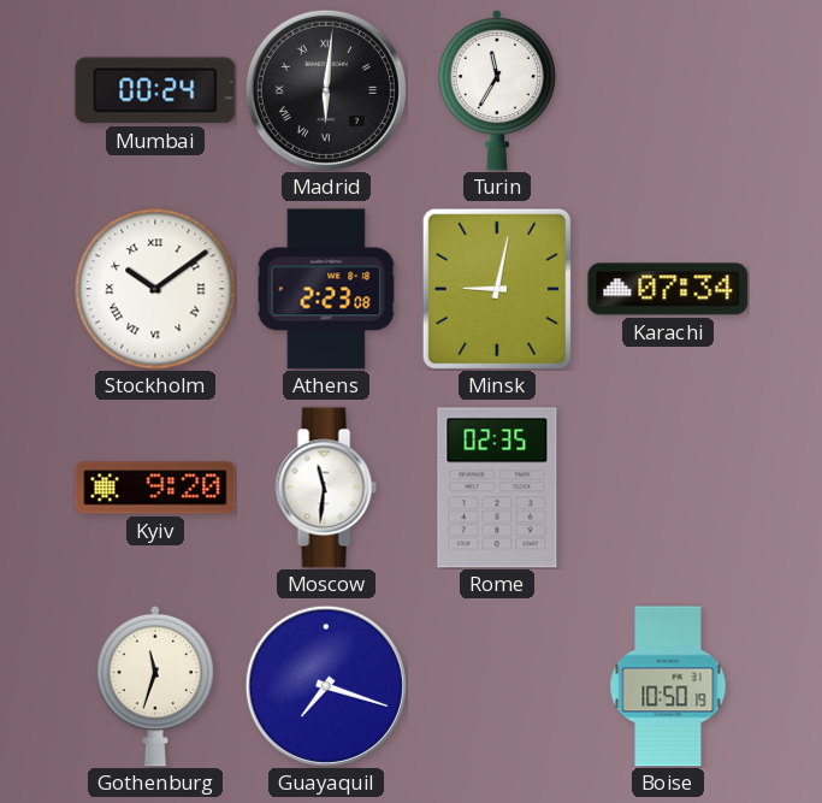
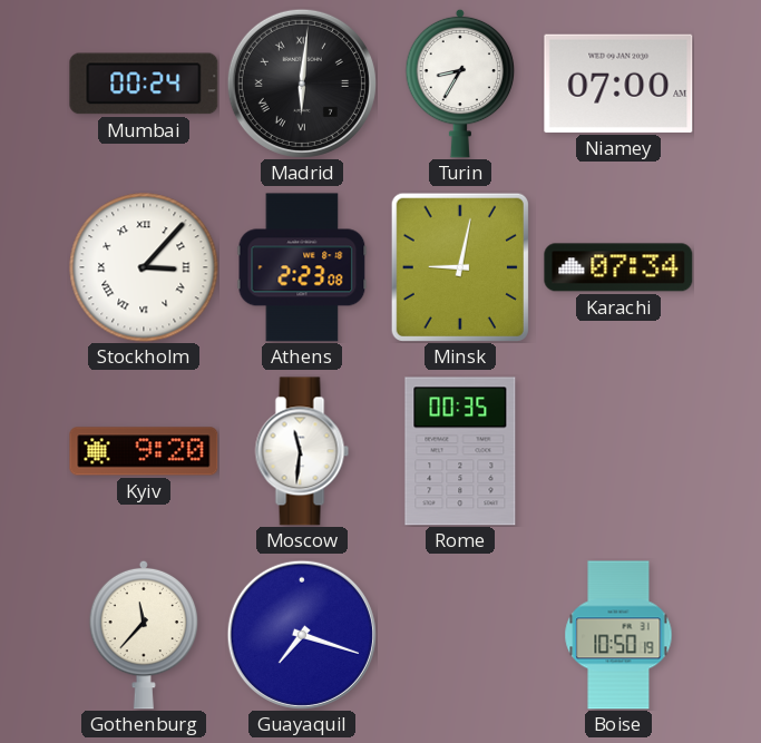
Turin: 11:35 -> 8:35 (460, 84)
Niamey: none -> 07:00 (618, 84)
Stockholm: 10:09 -> 3:07 (144, 267)
Rome: 02:35 -> 00:35 (460, 451)
Gothenburg: 11:33 -> 11:37 (144, 635)
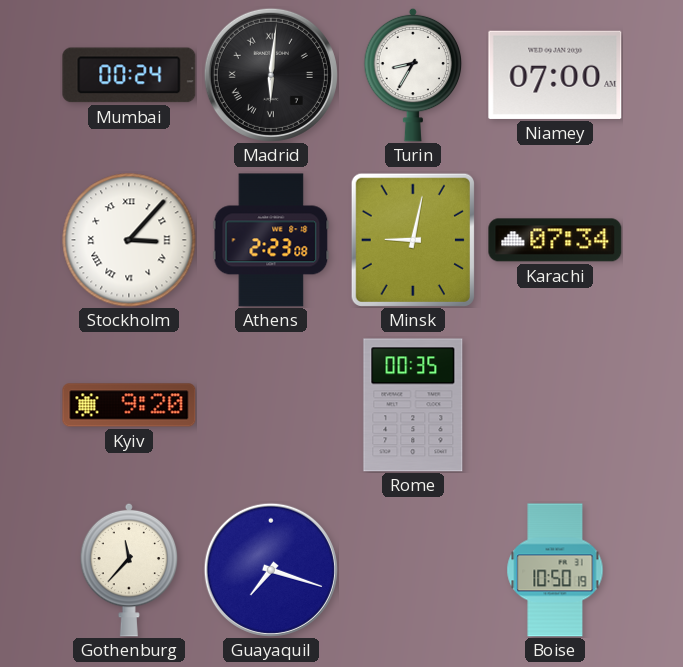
Moscow: 11:31 -> none (302, 451)
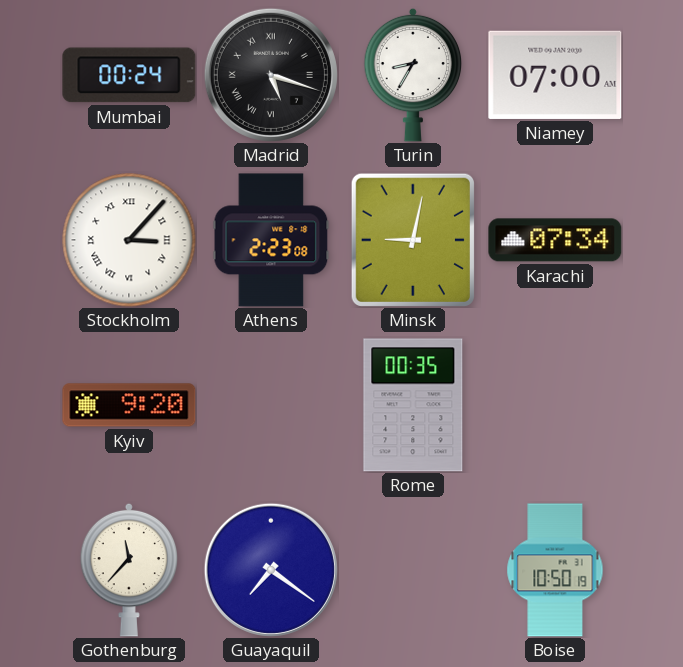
Madrid: 6:01 -> 5:18 (271, 75)
Guayaquil: 7:18 -> 7:21 (271, 570)
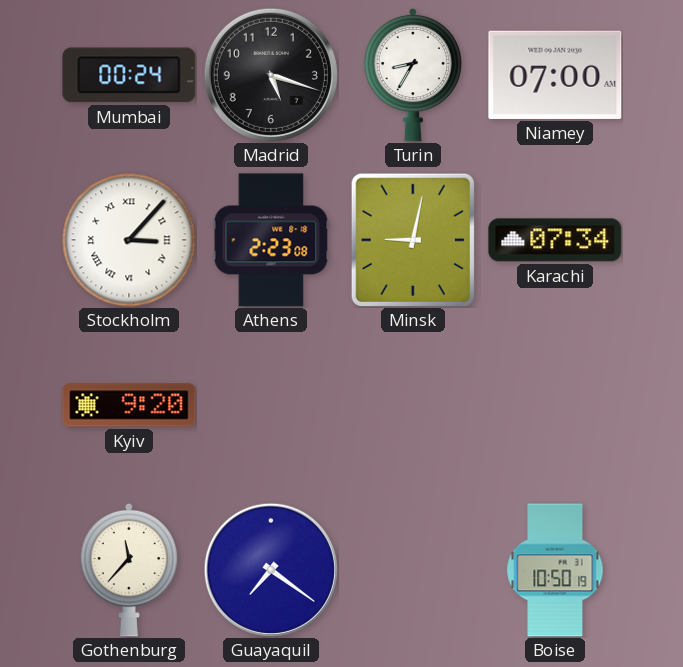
Madrid numerals: Roman -> Arabic (271, 75)
Rome: 00:35 -> none (413, 405)
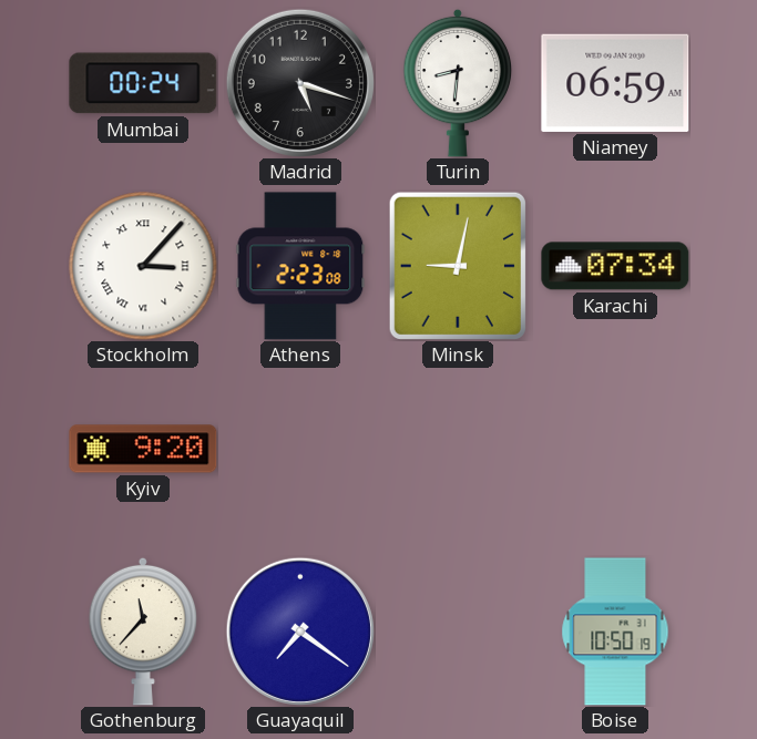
Turin: 8:35 -> 8:31 (458, 83)
Niamey: 07:00 -> 06:59 (615, 83)
